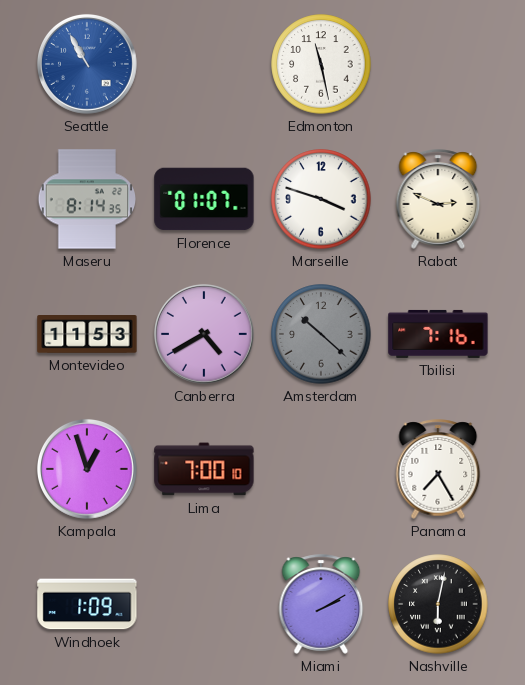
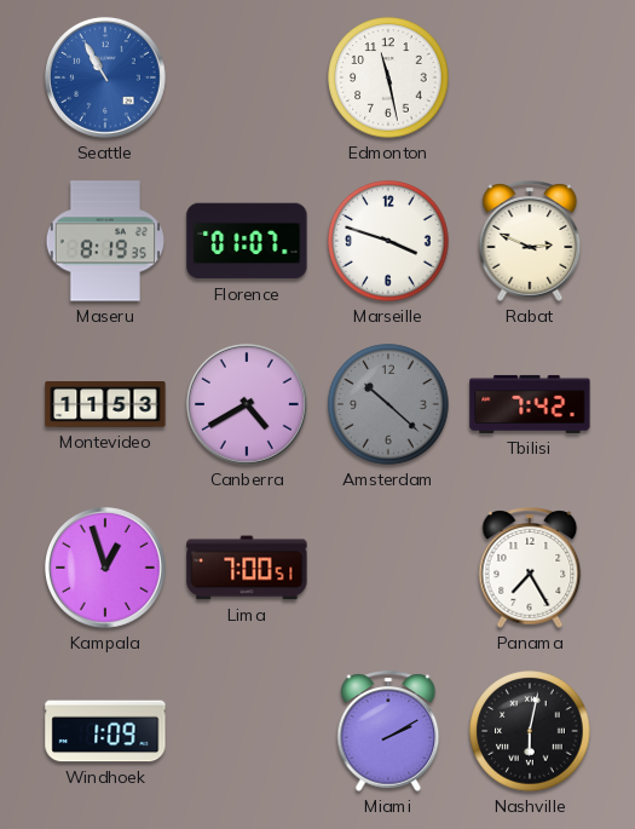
Maseru: 8:14 -> 8:19 (104, 241)
Tbilisi: 7:16 -> 7:42 (530, 404)
Lima: 7:00:10 -> 7:00:51 (247, 568)
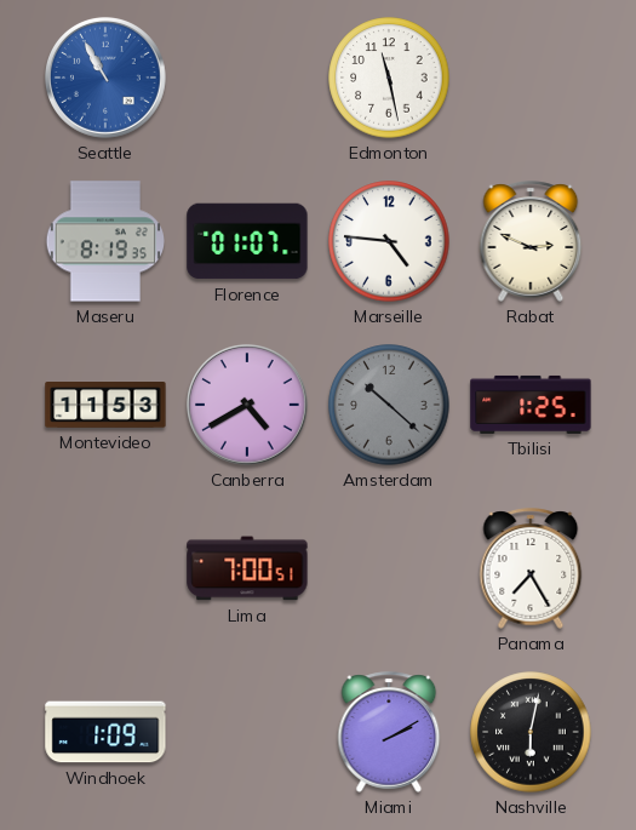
Marseille: 3:48 -> 4:46 (389, 241)
Tbilisi: 7:42 -> 1:25 (531, 405)
Kampala: 12:57 -> none (105, 568)
